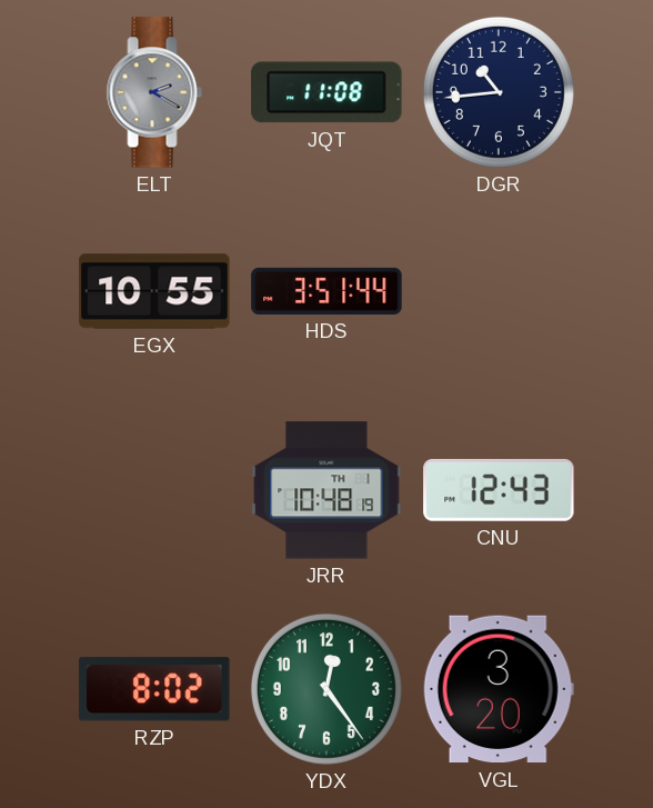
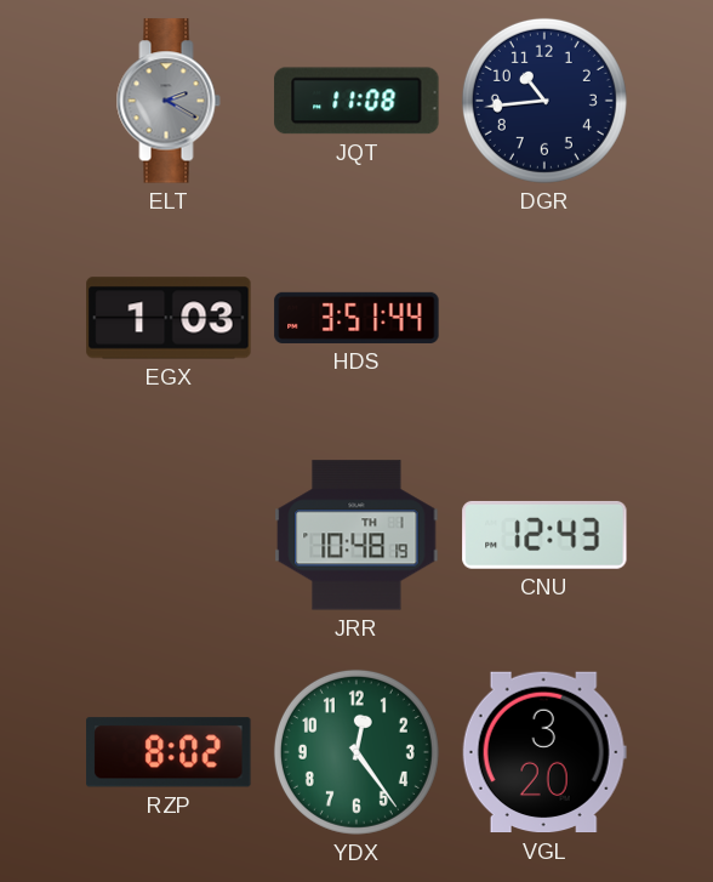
EGX: 10:55 -> 1:03 (169, 318)
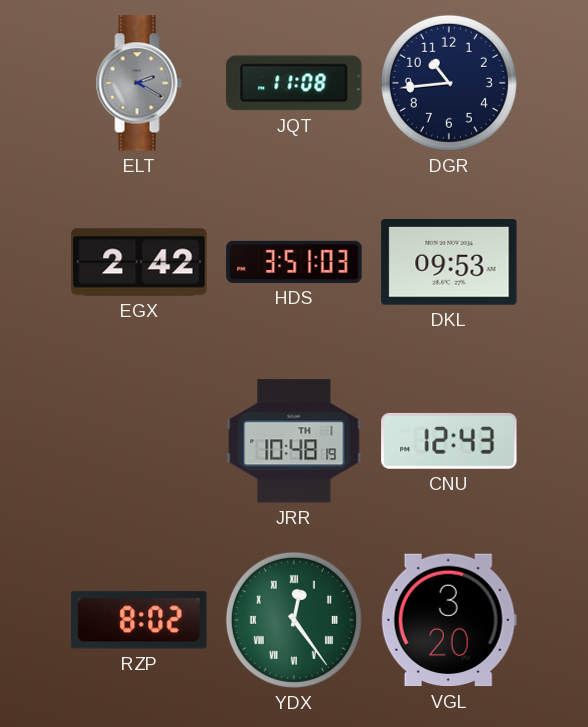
EGX: 1:03 -> 2:42 (139, 262)
HDS: 3:51:44 -> 3:51:03 (294, 262)
DKL: none -> 09:53 (449, 263)
YDX numerals: Arabic -> Roman (294, 620)
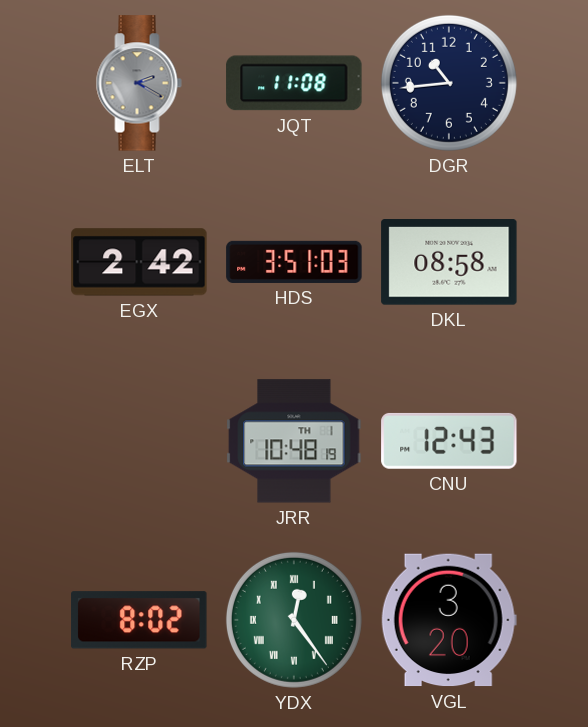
DKL: 09:53 -> 08:58 (449, 263)
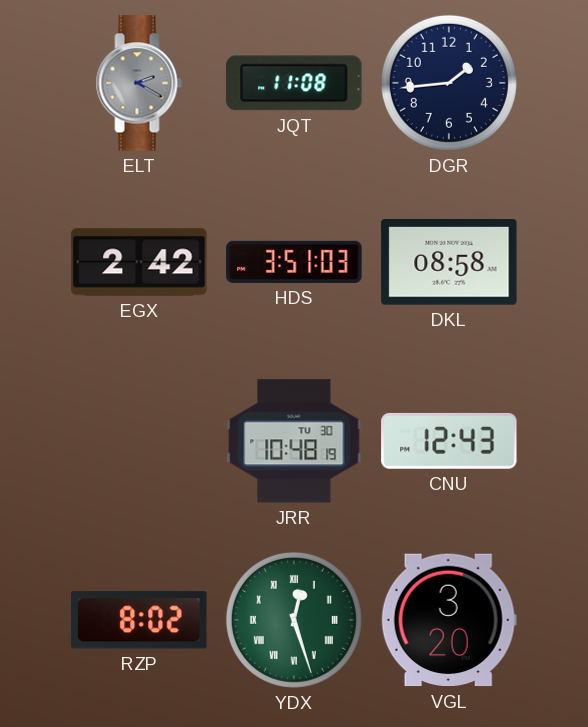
DGR: 10:44 -> 1:44 (449, 83)
JRR date: TH 1 -> TU 30 (294, 441)
YDX: 12:24 -> 12:27 (294, 620)
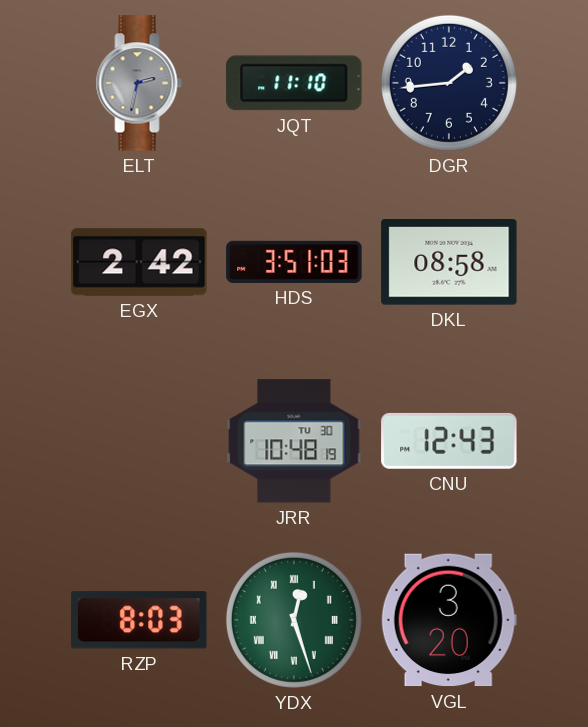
ELT: 2:20 -> 2:32 (139, 83)
JQT: 11:08 -> 11:10 (294, 83)
RZP: 8:02 -> 8:03 (139, 620)
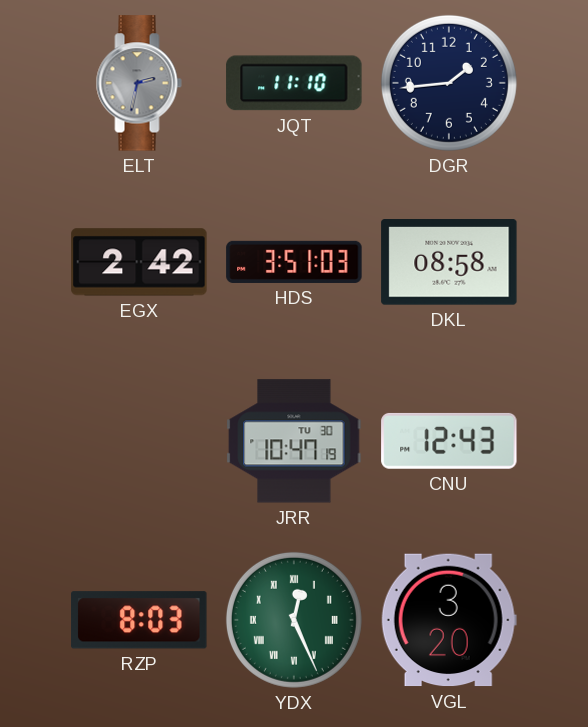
JRR: 10:48 -> 10:47 (294, 441)
YDX: 12:27 -> 12:26 (294, 620)
